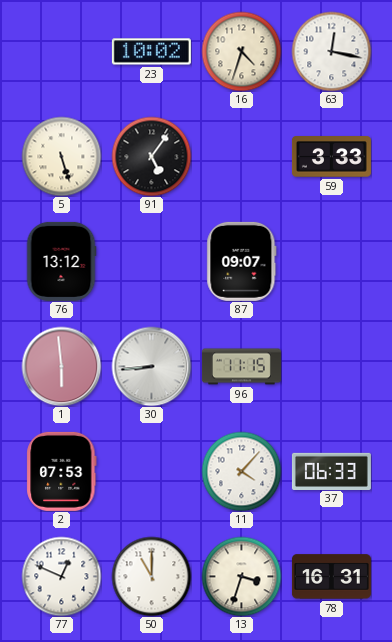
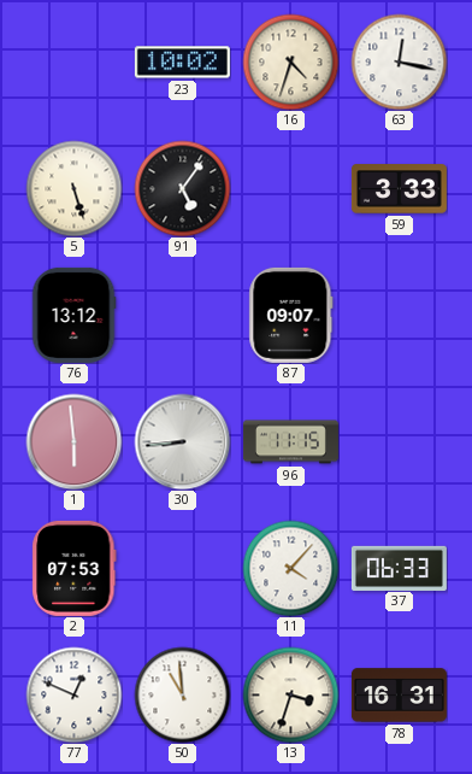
50: 11:00 -> 10:59 (182, 694)
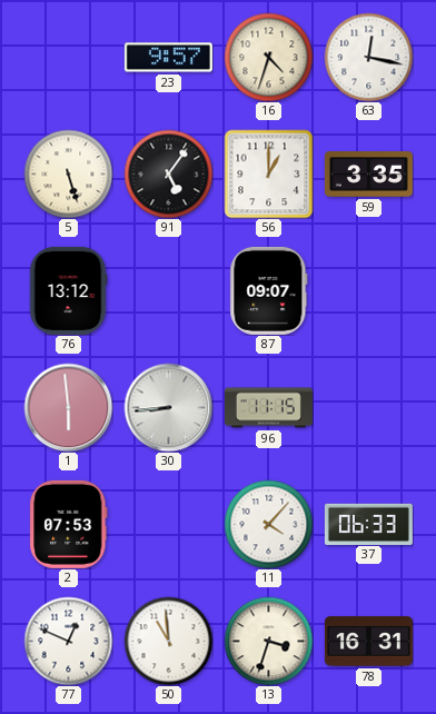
23: 10:02 -> 9:57 (168, 58)
56: none -> 1:00 (268, 173)
59: 3:33 -> 3:35 (368, 175)
